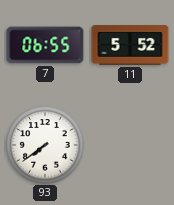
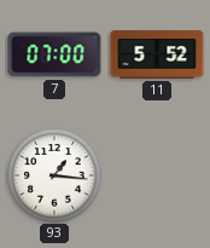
7: 06:55 -> 07:00 (54, 54)
93: 7:39 -> 1:16 (54, 175)
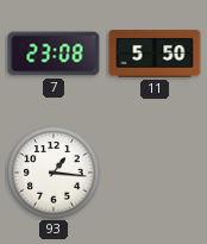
7: 07:00 -> 23:08 (54, 54)
11: 5:52 -> 5:50 (155, 54)
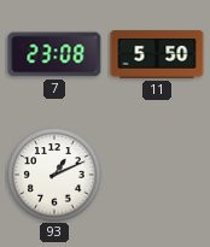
93: 1:16 -> 1:11 (54, 175)
